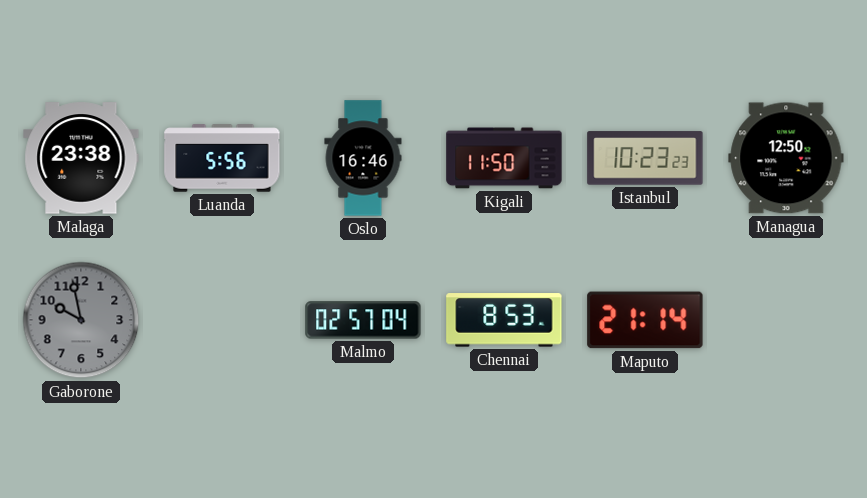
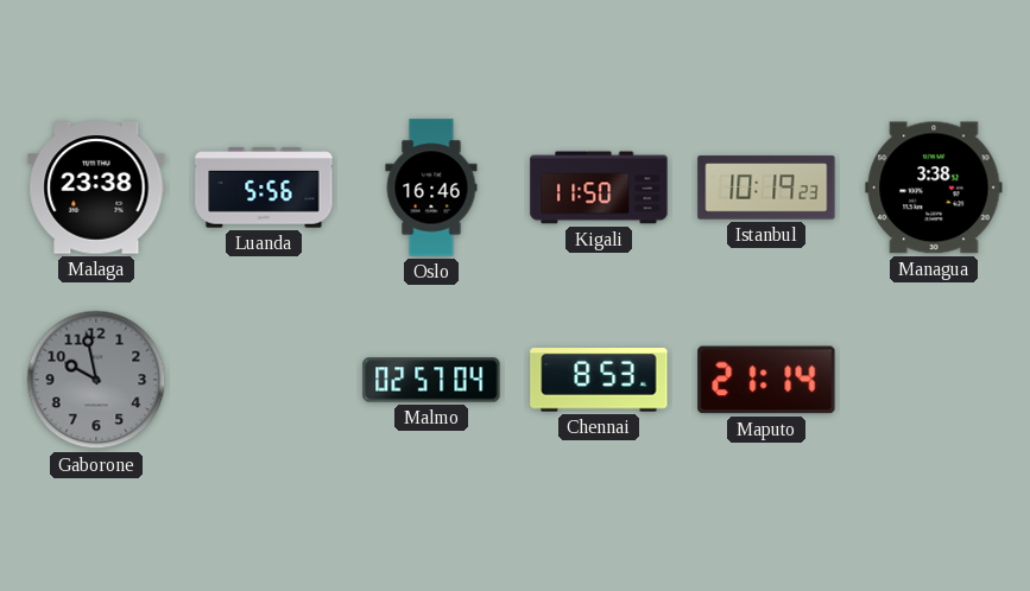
Istanbul: 10:23 -> 10:19 (766, 188)
Managua: 12:50 -> 3:38 (934, 188)
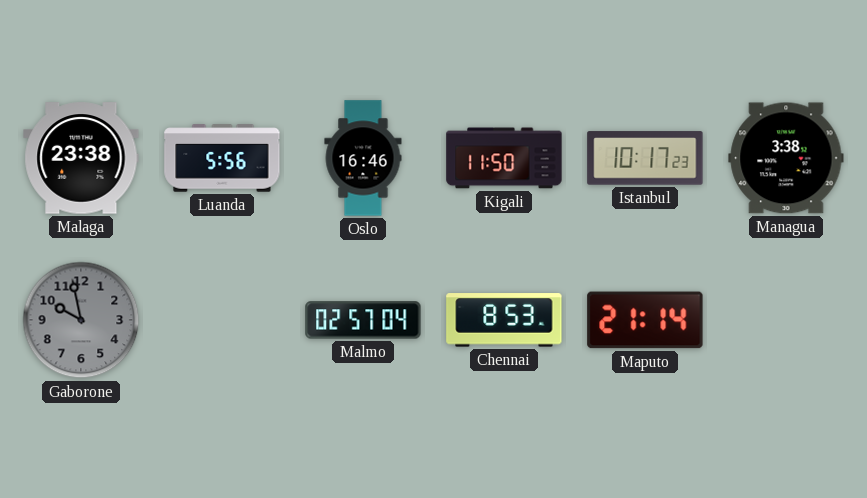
Istanbul: 10:19 -> 10:17 (645, 158)
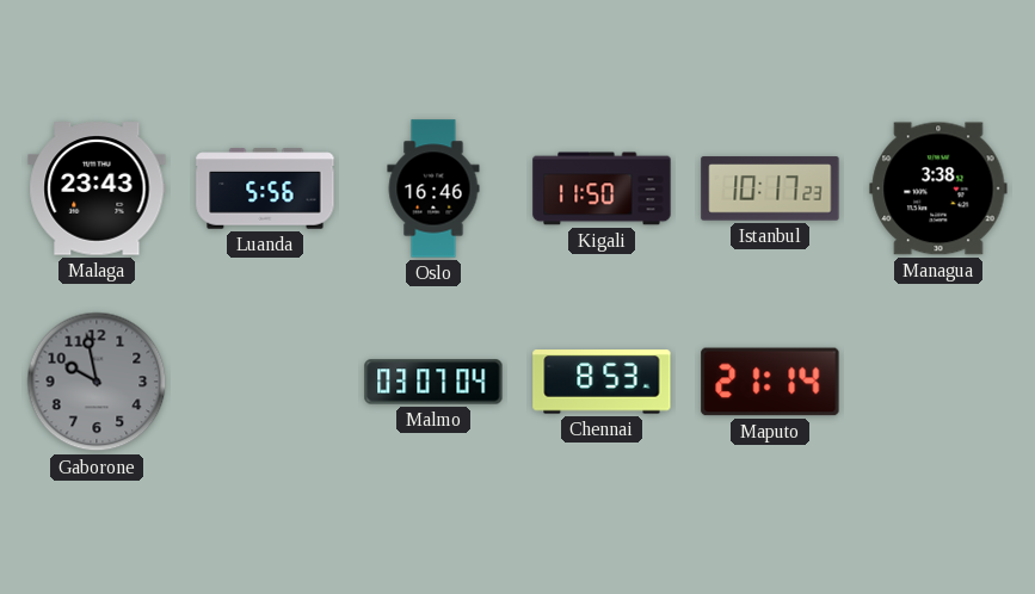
Malaga: 23:38 -> 23:43 (97, 188)
Malmo: 02:57 -> 03:07 (433, 382)
